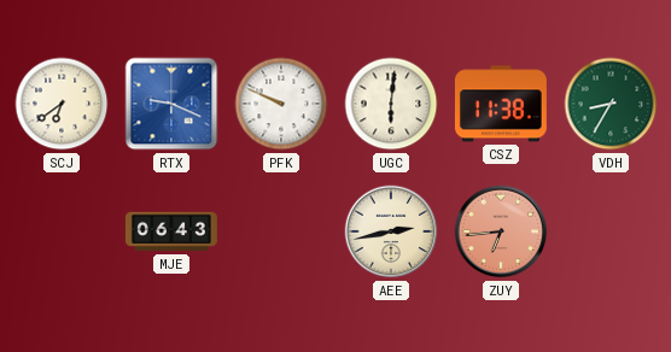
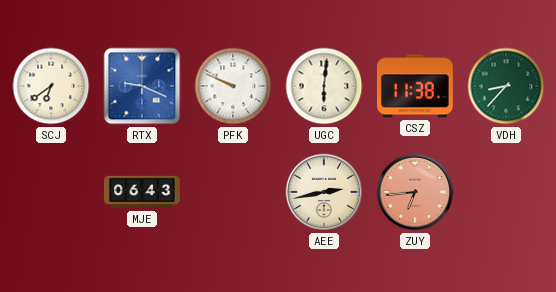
VDH: 8:35 -> 8:37 (506, 86)
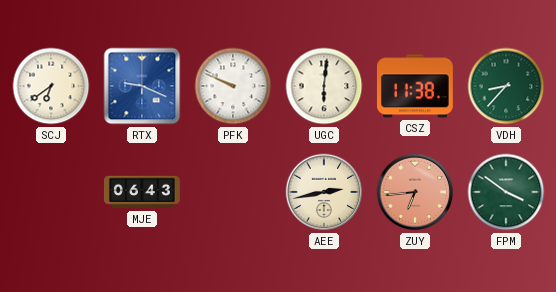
FPM: none -> 3:51 (506, 192)
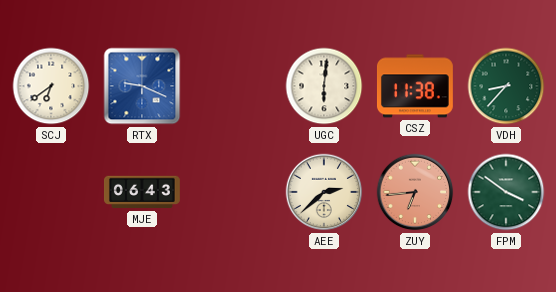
PFK: 9:49 -> none (233, 86)
AEE: 2:43 -> 2:38 (324, 192)
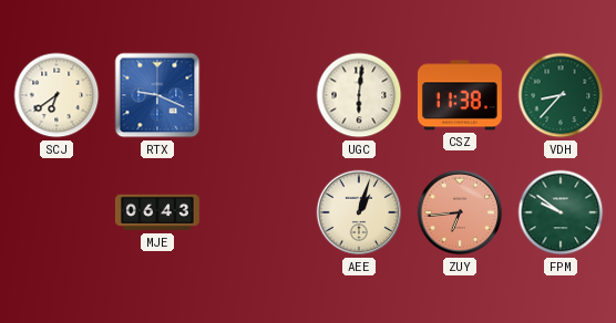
AEE: 2:38 -> 1:03 (359, 212)
FPM: 3:51 -> 9:51 (561, 212)
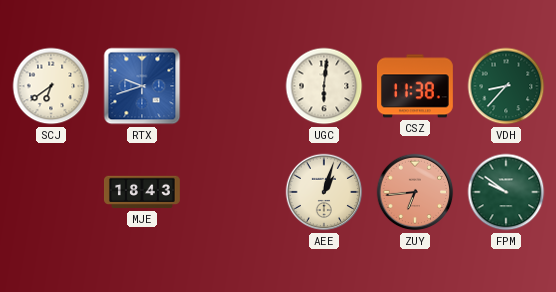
RTX: 9:19 -> 9:42 (142, 86)
MJE: 06:43 -> 18:43 (142, 192)
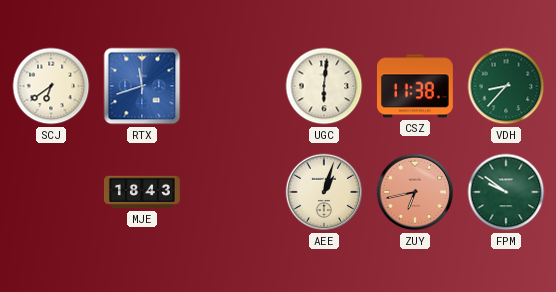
RTX: 9:42 -> 11:42 (142, 86)
ZUY: 6:44 -> 6:43 (415, 192)
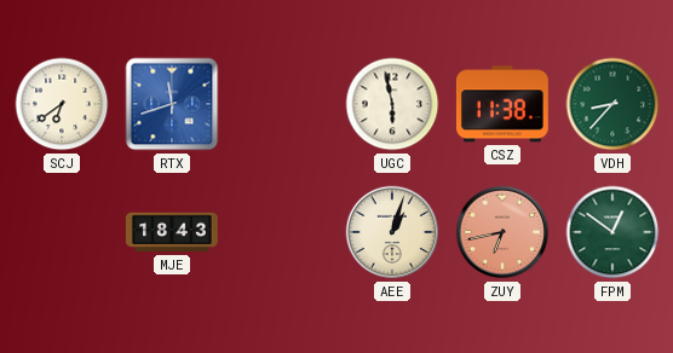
UGC: 6:01 -> 5:58 (392, 104)
FPM: 9:51 -> 12:51 (612, 232)
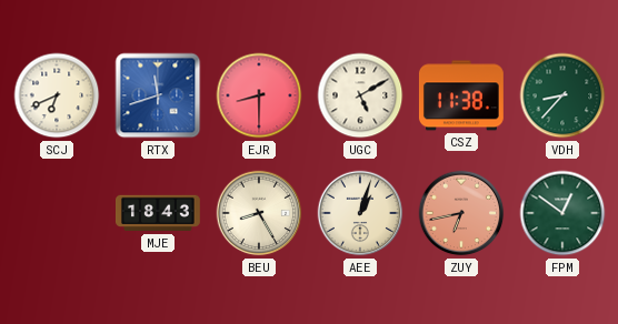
SCJ: 6:39 -> 6:41 (57, 95)
EJR: none -> 8:30 (259, 95)
UGC: 5:58 -> 5:10 (360, 95)
BEU: none -> 8:25 (259, 213)
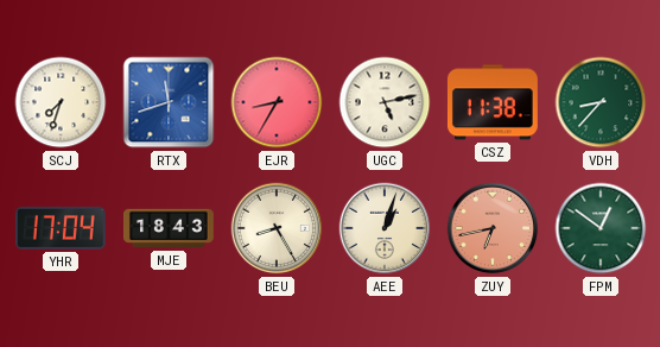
SCJ: 6:41 -> 7:33 (61, 102)
EJR: 8:30 -> 8:35 (277, 102)
UGC: 5:10 -> 5:13 (385, 102)
YHR: none -> 17:04 (61, 228)
